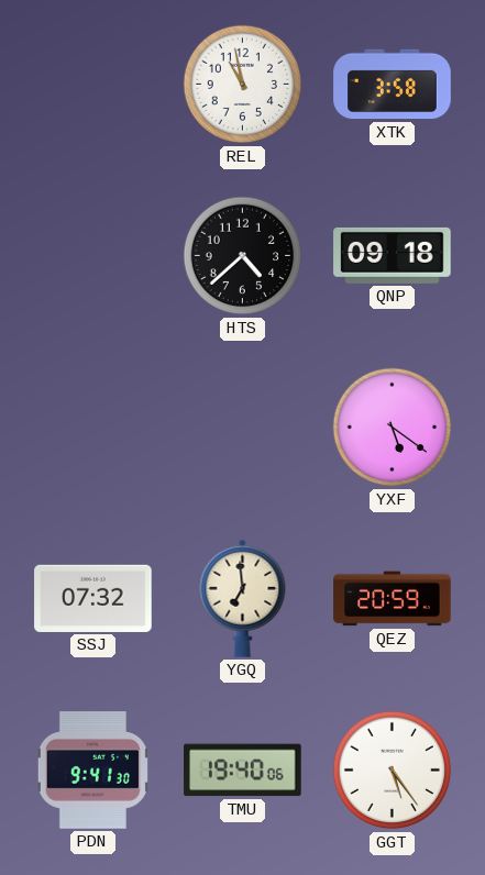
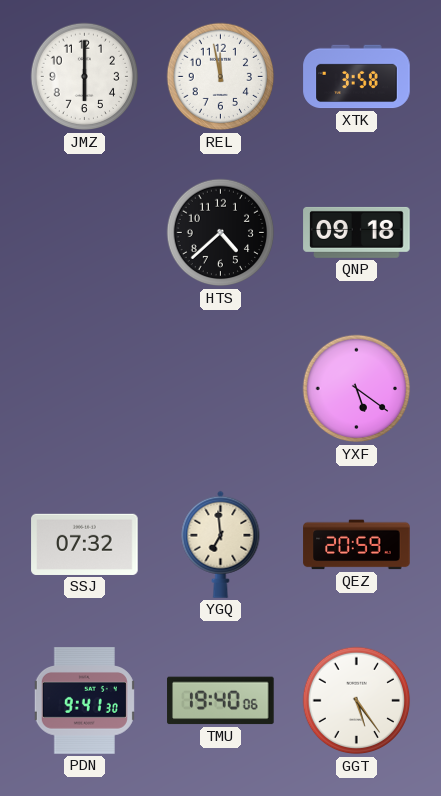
JMZ: none -> 6:00 (85, 77)
REL: 10:58 -> 11:58 (221, 77)
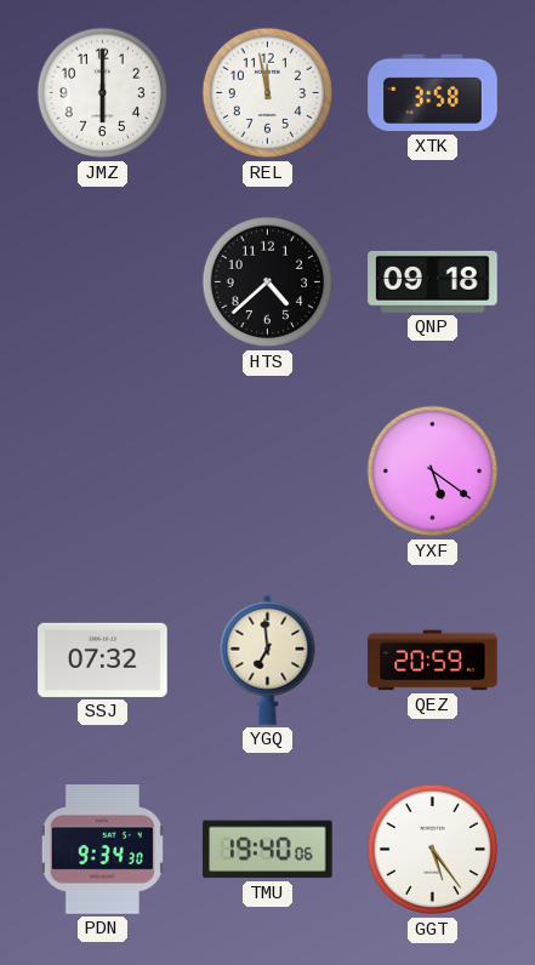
PDN: 9:41 -> 9:34 (102, 850)
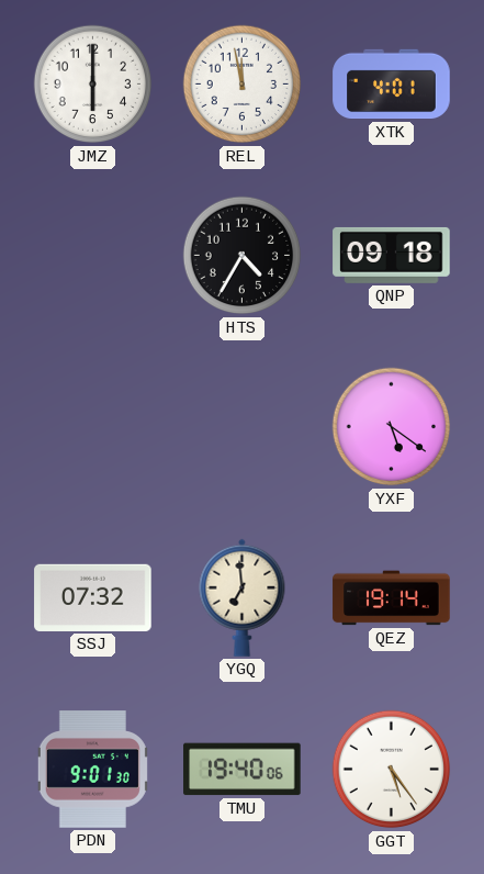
XTK: 3:58 -> 4:01 (392, 85)
HTS: 4:38 -> 4:35 (243, 256)
QEZ: 20:59 -> 19:14 (392, 598)
PDN: 9:34 -> 9:01 (92, 770)
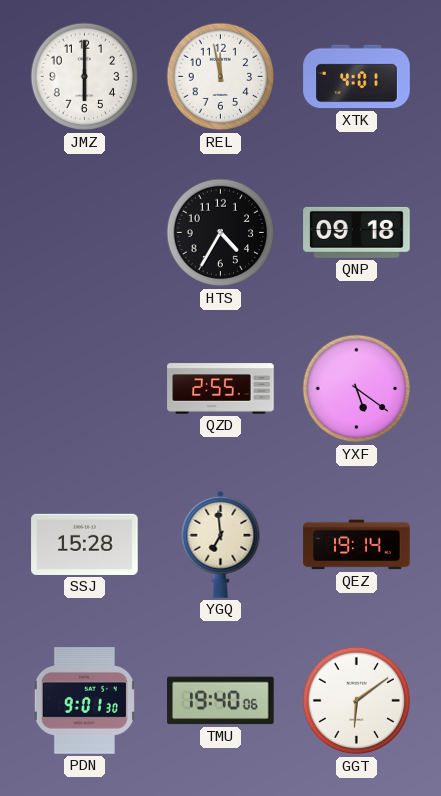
QZD: none -> 2:55 (221, 389)
SSJ: 07:32 -> 15:28 (85, 544)
GGT: 5:24 -> 6:09 (357, 701)
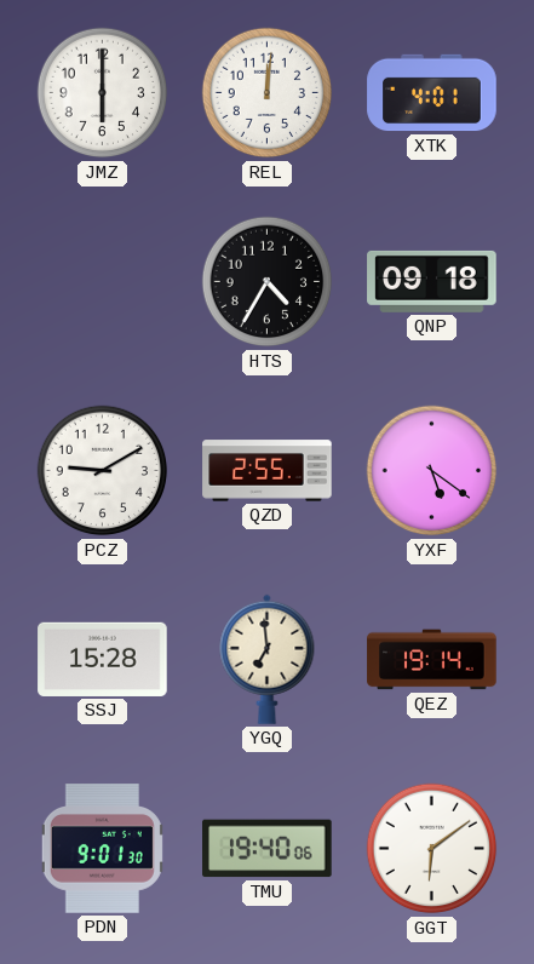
REL: 11:58 -> 12:01 (268, 93)
PCZ: none -> 9:10 (103, 471)
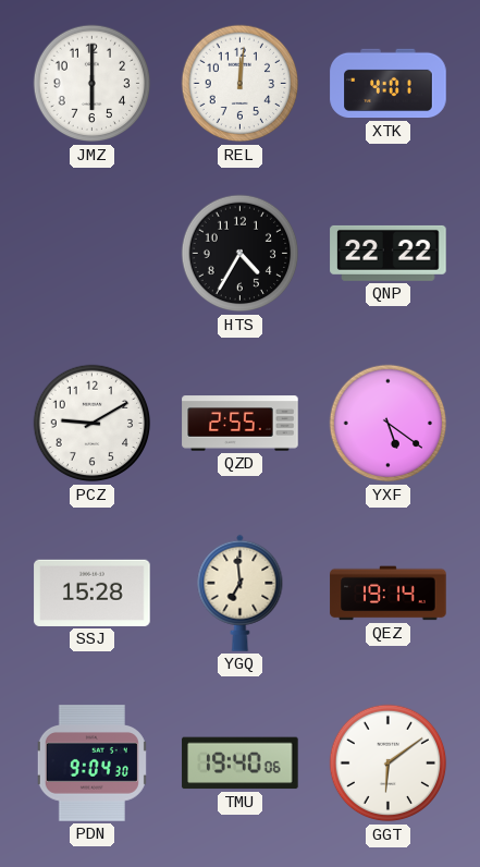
QNP: 09:18 -> 22:22 (389, 253)
PDN: 9:01 -> 9:04 (91, 764)
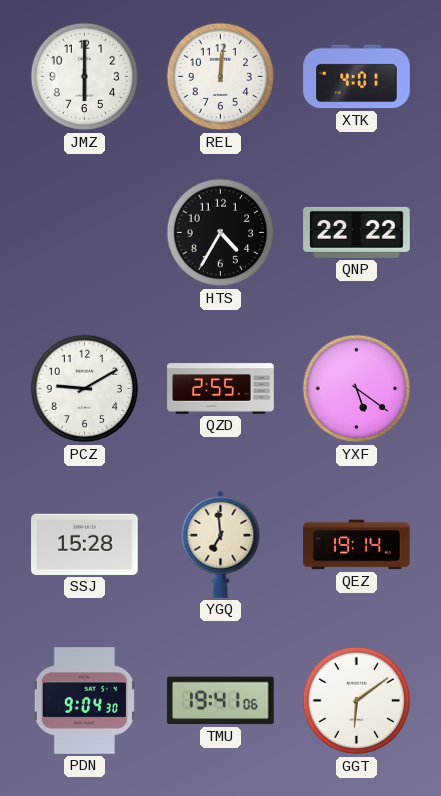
TMU: 19:40 -> 19:41 (221, 701)
